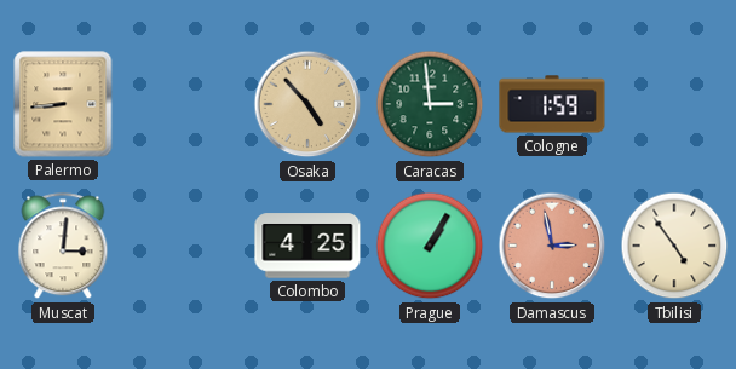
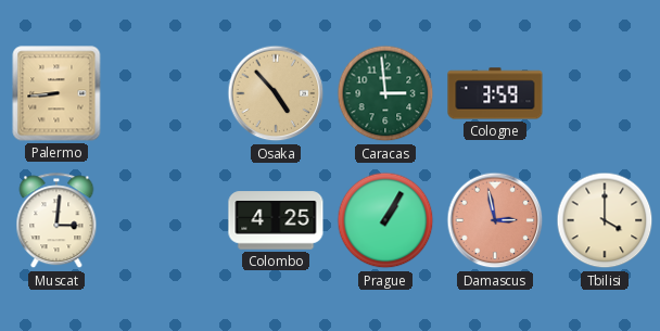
Cologne: 1:59 -> 3:59 (495, 93)
Tbilisi: 4:54 -> 4:00 (605, 220)
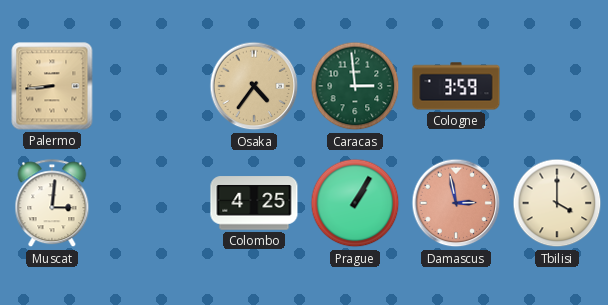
Osaka: 4:53 -> 4:36 (254, 86)
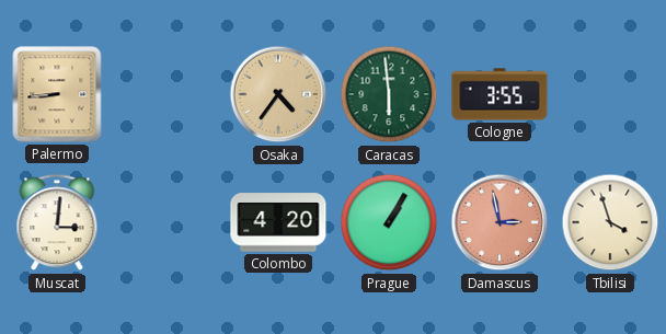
Caracas: 2:59 -> 5:59 (389, 94)
Cologne: 3:59 -> 3:55 (499, 94)
Colombo: 4:25 -> 4:20 (278, 222)
Tbilisi: 4:00 -> 3:57 (610, 222)
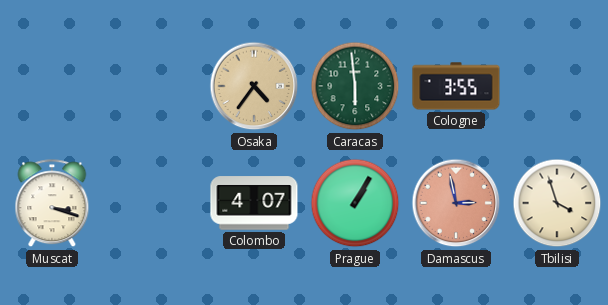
Palermo: 8:44 -> none (57, 94)
Muscat: 3:01 -> 3:18 (52, 204)
Colombo: 4:20 -> 4:07 (254, 203)
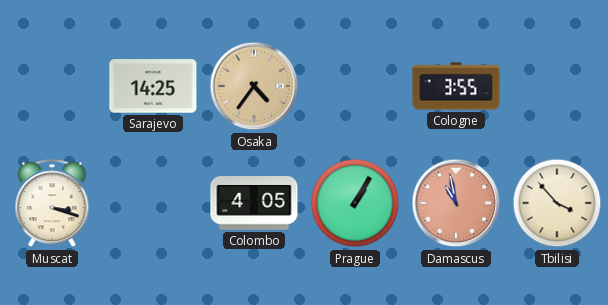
Sarajevo: none -> 14:25 (153, 86)
Caracas: 5:59 -> none (355, 86)
Colombo: 4:07 -> 4:05 (254, 203)
Damascus: 2:58 -> 10:58 (456, 203)
Tbilisi: 3:57 -> 3:53 (557, 203)
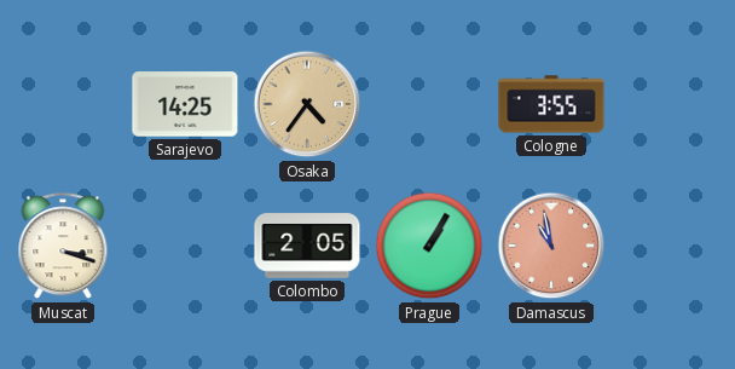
Colombo: 4:05 -> 2:05 (307, 246)
Tbilisi: 3:53 -> none (557, 203)
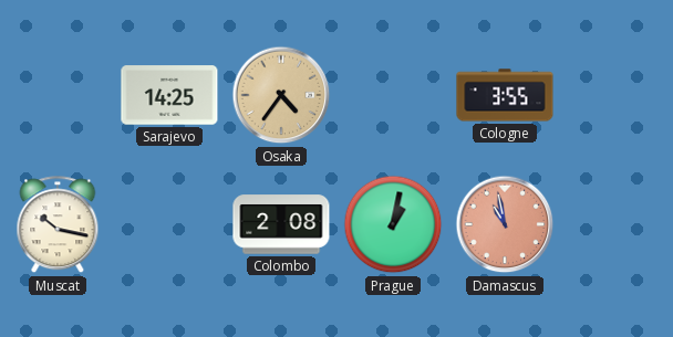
Muscat: 3:18 -> 10:17 (58, 225)
Colombo: 2:05 -> 2:08 (281, 224)
Prague: 1:05 -> 1:02 (393, 224)
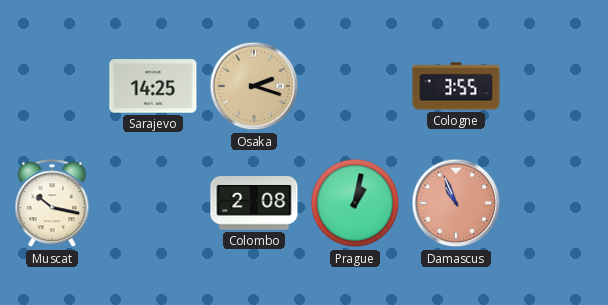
Osaka: 4:36 -> 2:18 (254, 86)
Damascus: 10:58 -> 10:56 (456, 203)
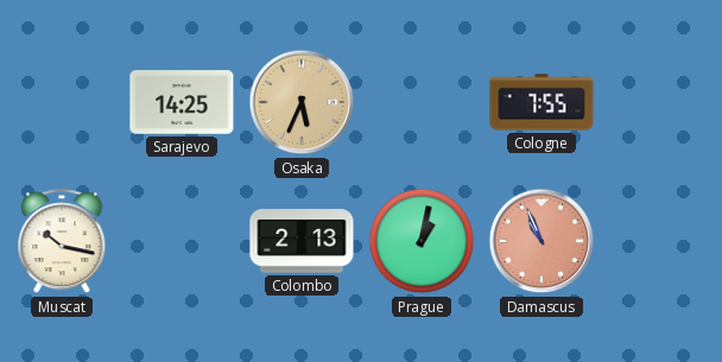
Osaka: 2:18 -> 5:34 (302, 102)
Cologne: 3:55 -> 7:55 (541, 102)
Colombo: 2:08 -> 2:13 (302, 241)
